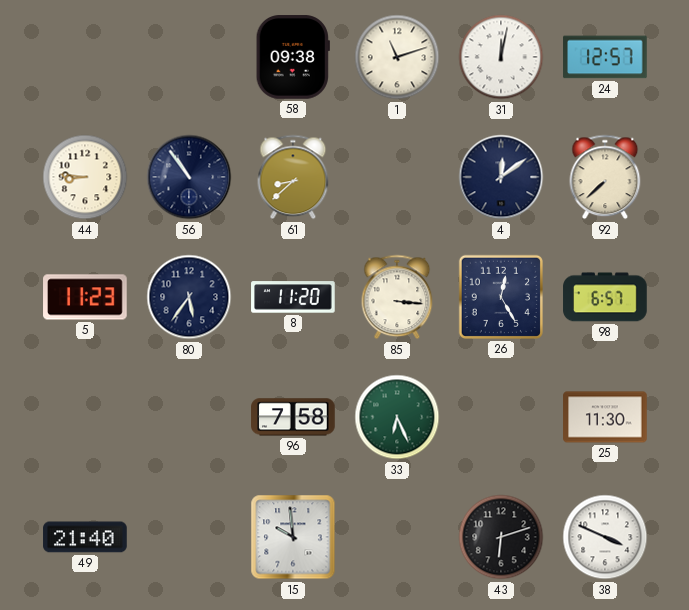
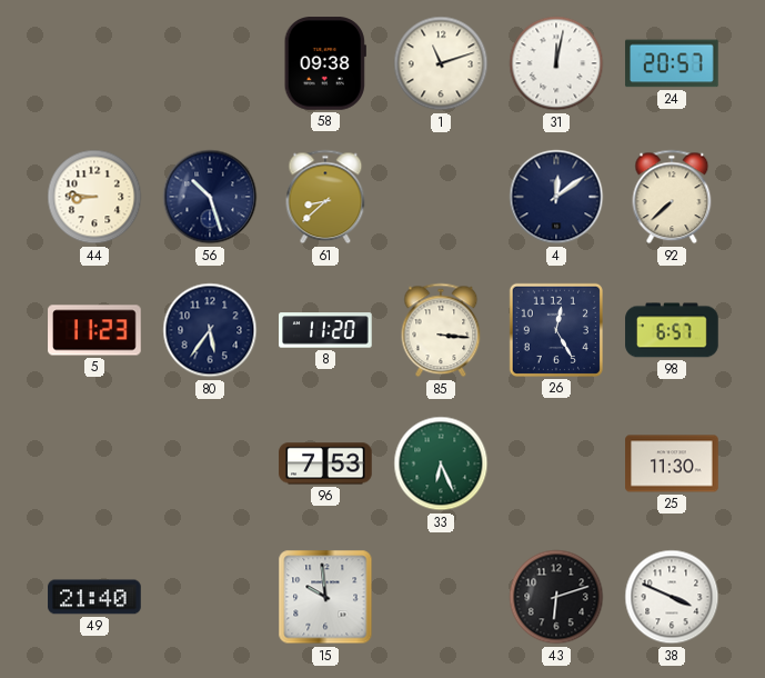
24: 12:57 -> 20:57 (672, 63)
56: 10:54 -> 10:27 (210, 197)
96: 7:58 -> 7:53 (325, 463)
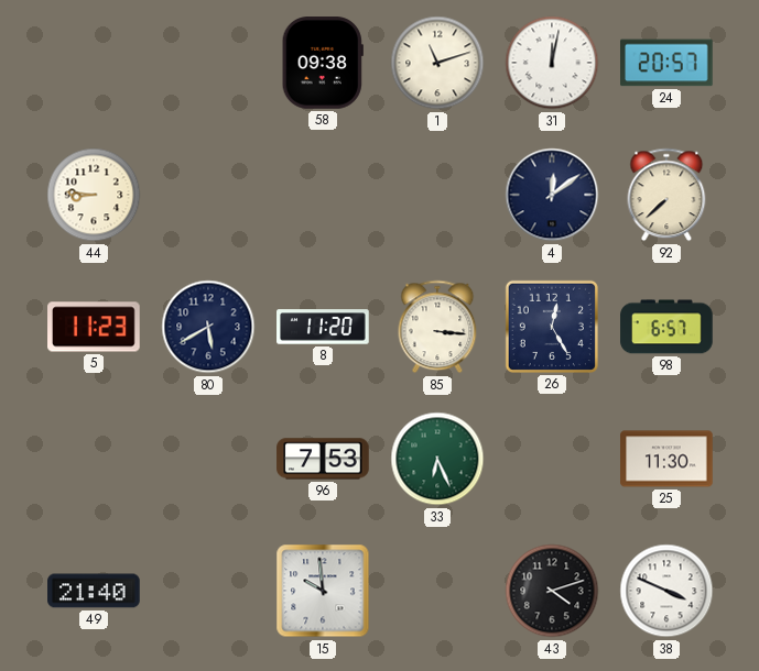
56: 10:27 -> none (210, 197)
61: 8:38 -> none (325, 197)
80: 5:36 -> 5:40 (208, 327)
43: 6:12 -> 4:12 (552, 591)
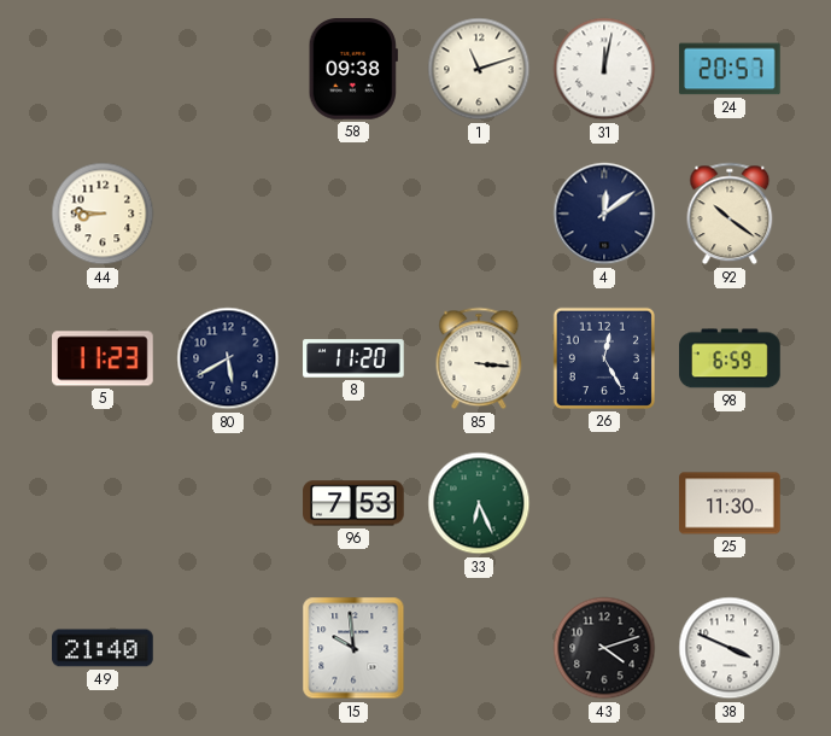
92: 7:38 -> 10:21 (730, 214)
98: 6:57 -> 6:59 (730, 358)
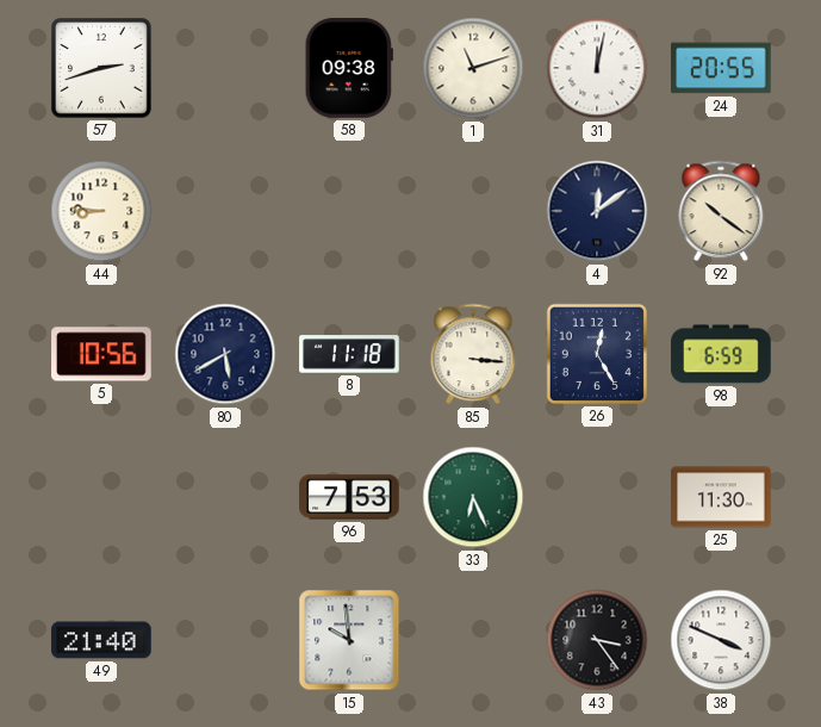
57: none -> 2:42 (101, 68)
24: 20:57 -> 20:55 (721, 68)
5: 11:23 -> 10:56 (101, 354)
8: 11:20 -> 11:18 (349, 354)
43: 4:12 -> 3:24 (597, 640)
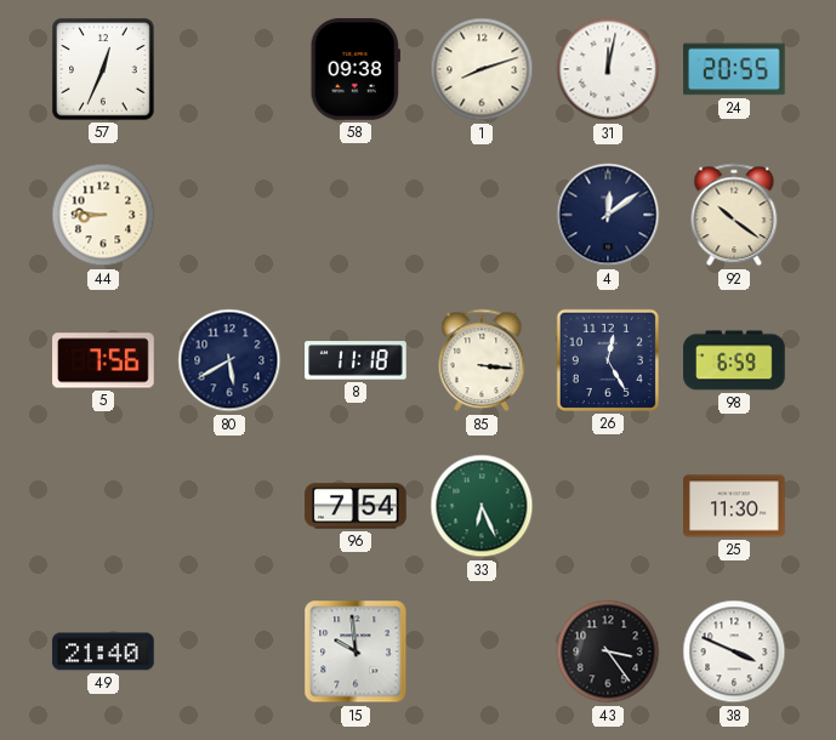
57: 2:42 -> 12:34 (103, 69)
1: 11:12 -> 8:12 (482, 69)
5: 10:56 -> 7:56 (103, 360)
96: 7:53 -> 7:54 (356, 506)
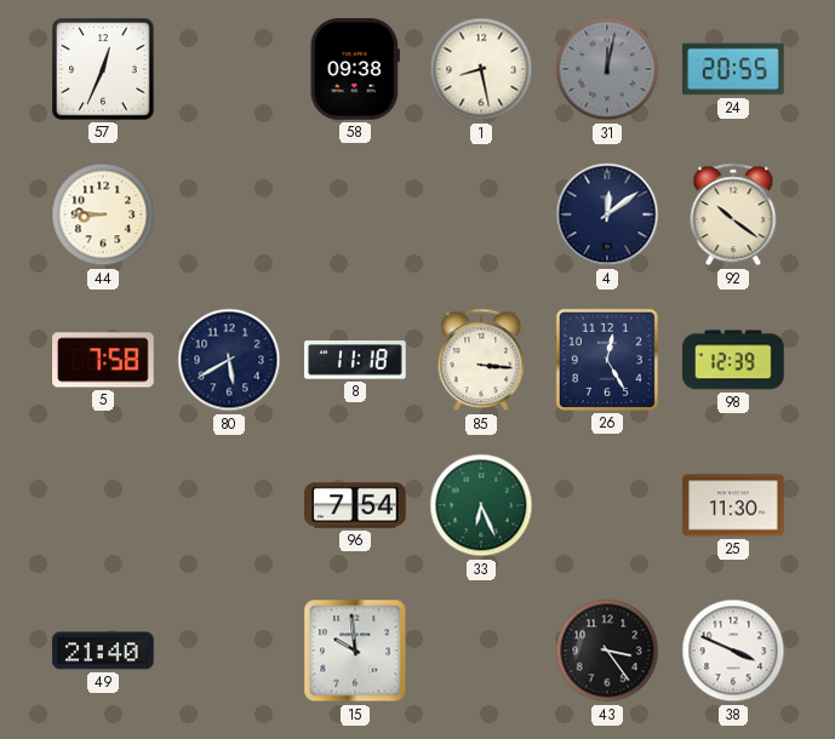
1: 8:12 -> 8:28 (481, 69)
31 dial: white -> grey (607, 69)
5: 7:56 -> 7:58 (103, 360)
98: 6:59 -> 12:39 (733, 360)
